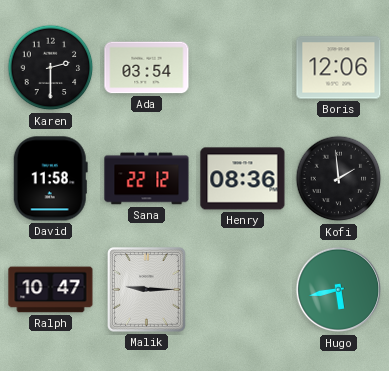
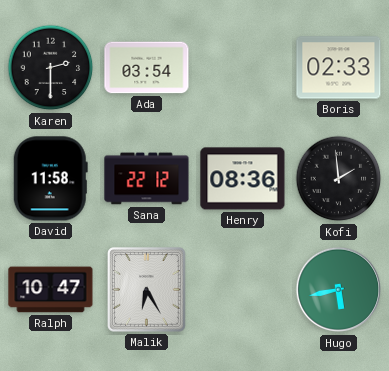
Boris: 12:06 -> 02:33 (339, 68)
Malik: 9:15 -> 6:25 (147, 290)
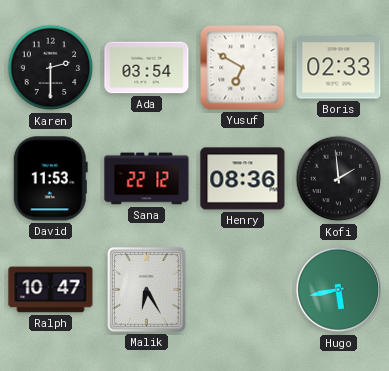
Yusuf: none -> 6:50 (243, 68)
David: 11:58 -> 11:53 (50, 179)
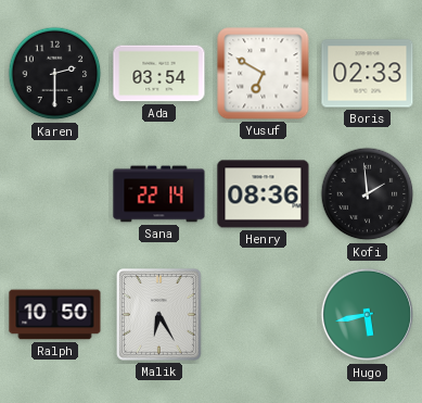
David: 11:53 -> none (50, 179)
Sana: 22:12 -> 22:14 (159, 194)
Ralph: 10:47 -> 10:50 (55, 315)
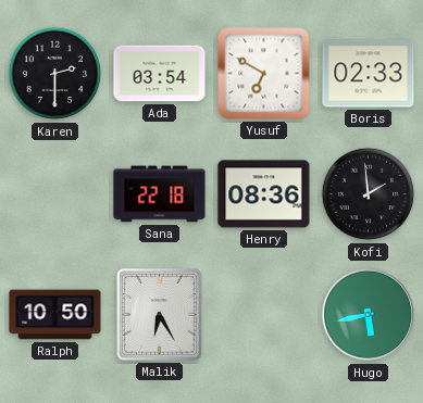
Sana: 22:14 -> 22:18 (160, 194)
